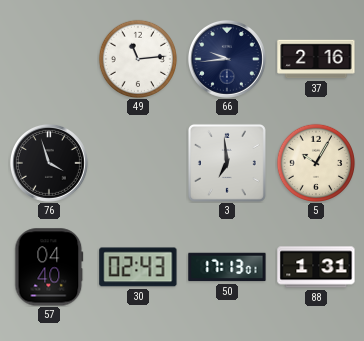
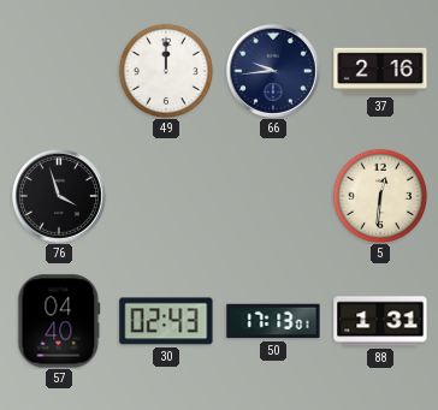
49: 11:14 -> 12:00 (165, 70)
3: 6:59 -> none (227, 163)
5: 10:05 -> 12:31 (379, 195)
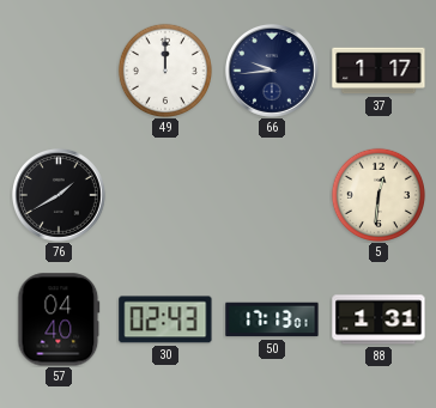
37: 2:16 -> 1:17 (379, 71)
76: 3:57 -> 1:40 (59, 195)
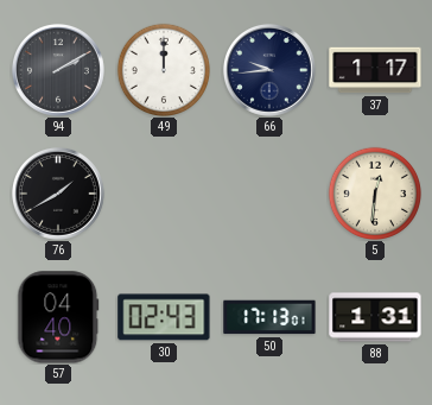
94: none -> 2:10 (58, 70)
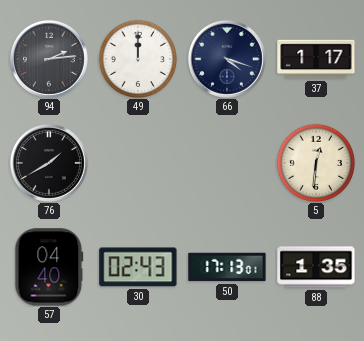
94: 2:10 -> 2:14 (49, 59)
66: 9:44 -> 4:18 (227, 59)
88: 1:31 -> 1:35 (316, 267)
